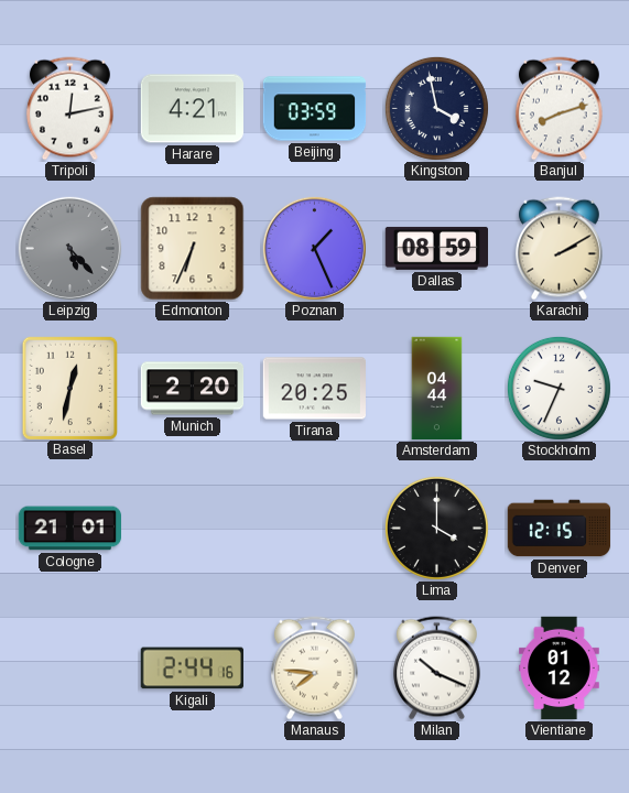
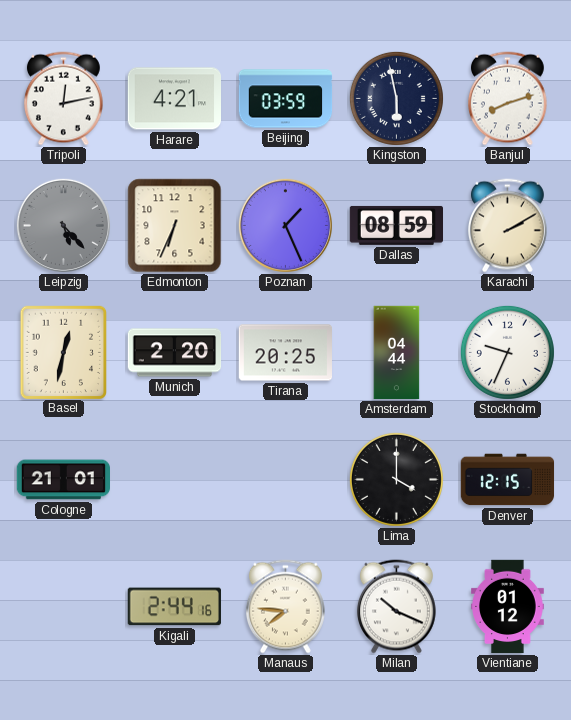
Kingston: 3:58 -> 5:58 (396, 98)
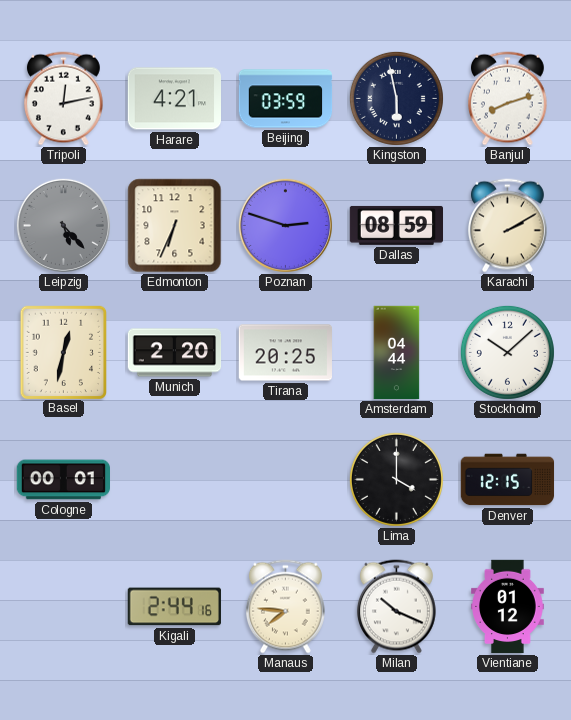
Poznan: 1:26 -> 2:48 (285, 225)
Stockholm: 9:34 -> 10:08 (507, 352)
Cologne: 21:01 -> 00:01 (63, 480)
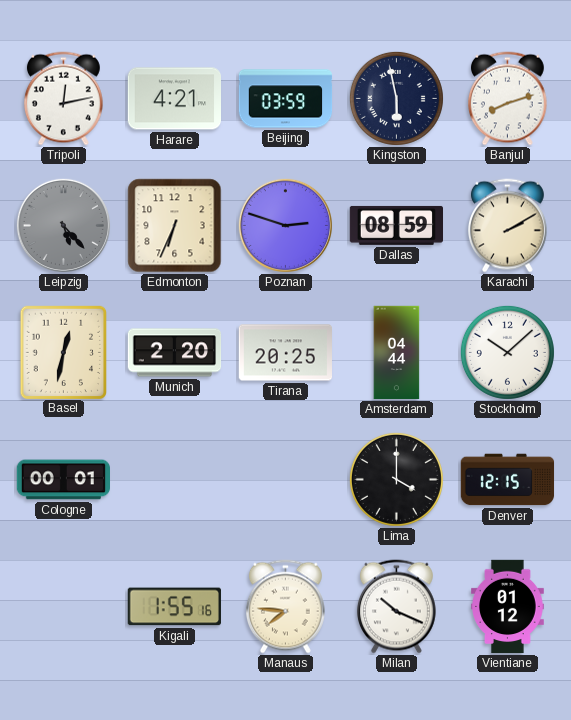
Kigali: 2:44 -> 1:55 (174, 607)
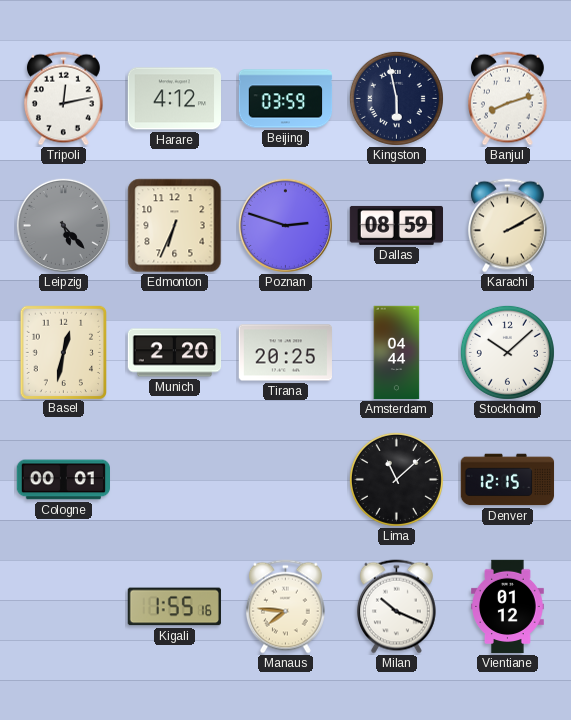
Harare: 4:21 -> 4:12 (174, 99)
Lima: 4:00 -> 11:08 (396, 479)
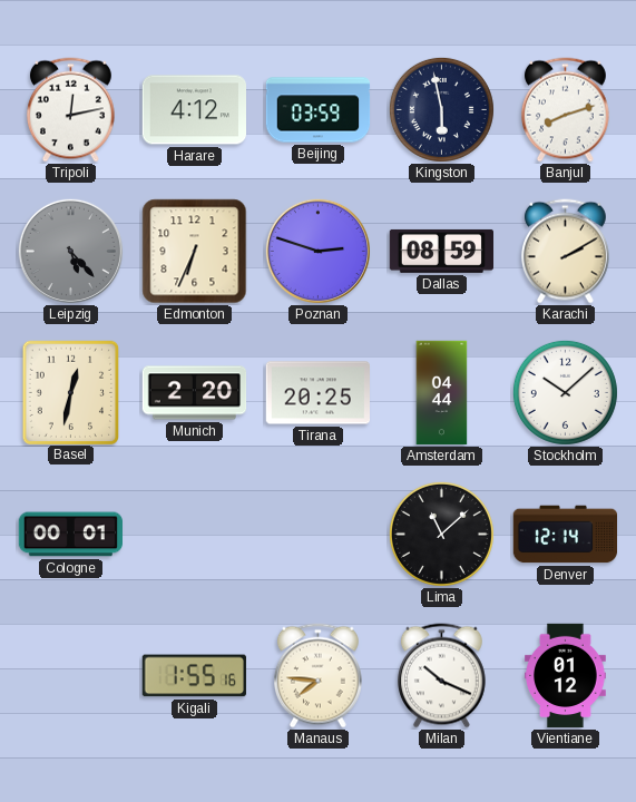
Denver: 12:15 -> 12:14 (566, 535)
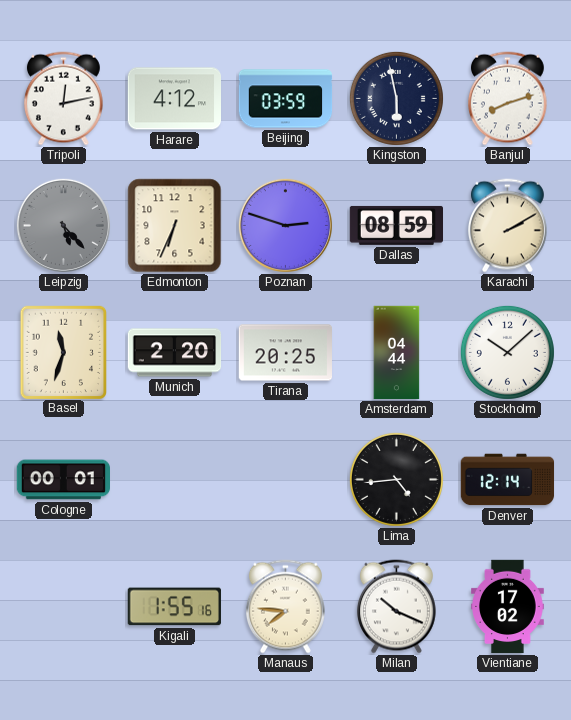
Basel: 12:32 -> 11:33 (63, 352)
Lima: 11:08 -> 4:44 (396, 479)
Vientiane: 01:12 -> 17:02 (508, 607)
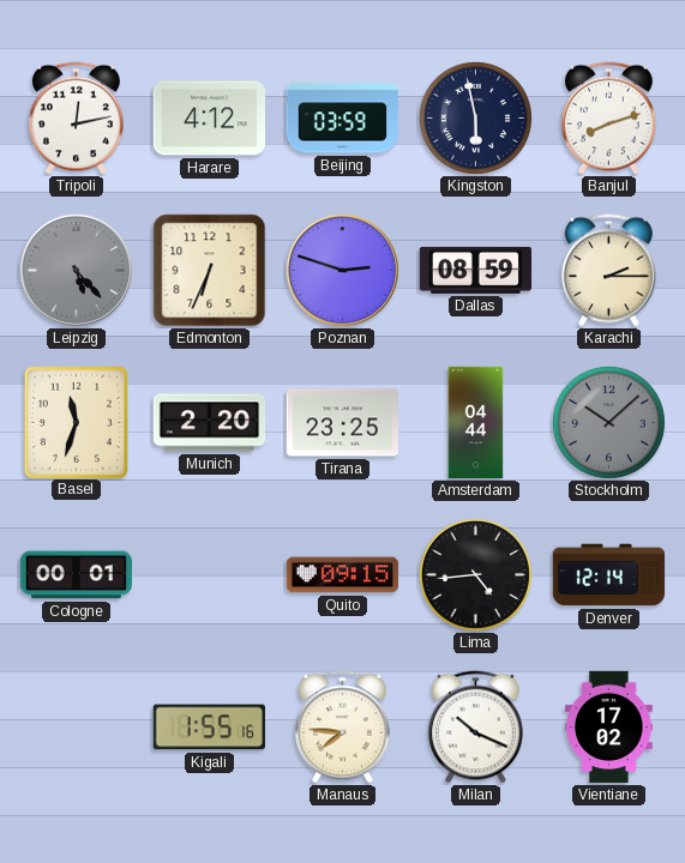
Karachi: 2:10 -> 2:15 (608, 271)
Tirana: 20:25 -> 23:25 (342, 423)
Stockholm dial: white -> grey (608, 422)
Quito: none -> 09:15 (342, 575)
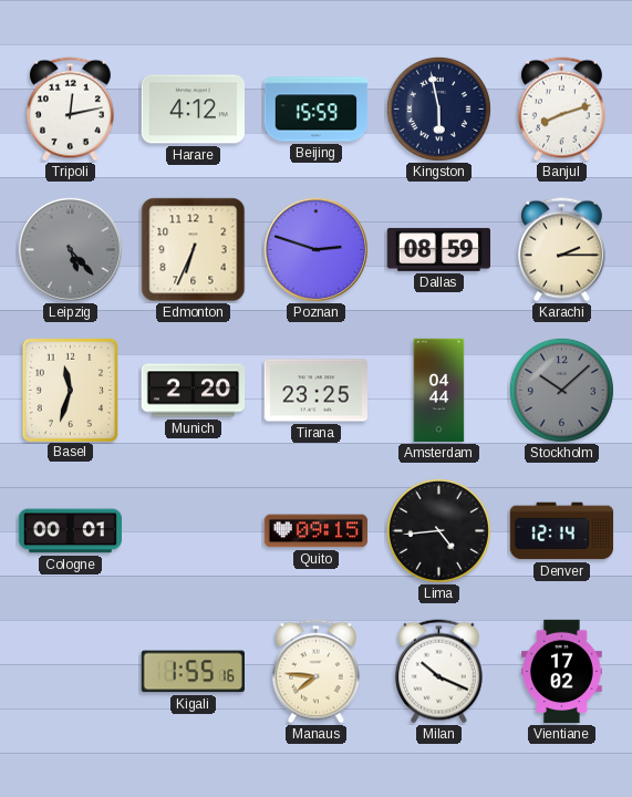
Beijing: 03:59 -> 15:59 (317, 110)
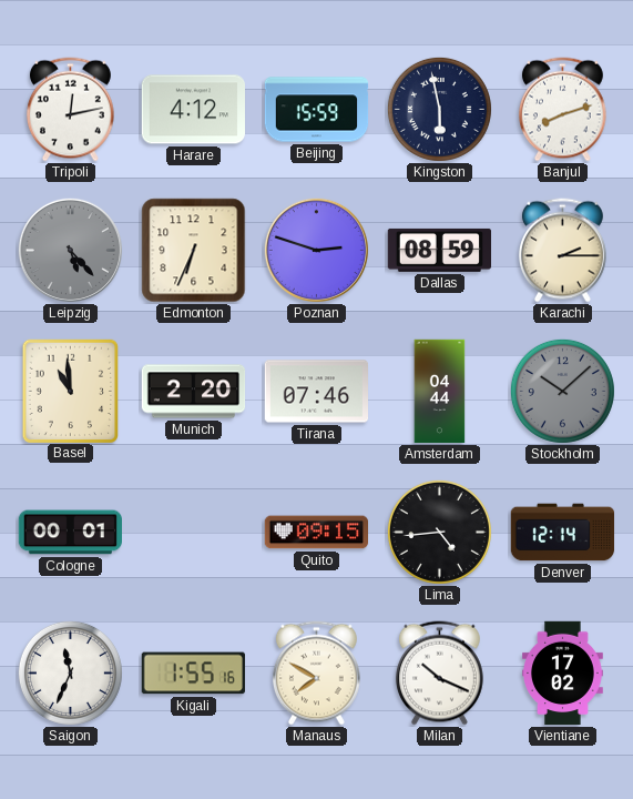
Basel: 11:33 -> 10:59 (70, 391)
Tirana: 23:25 -> 07:46 (316, 392)
Saigon: none -> 11:34 (70, 672)
Manaus: 7:46 -> 7:50 (316, 674)
